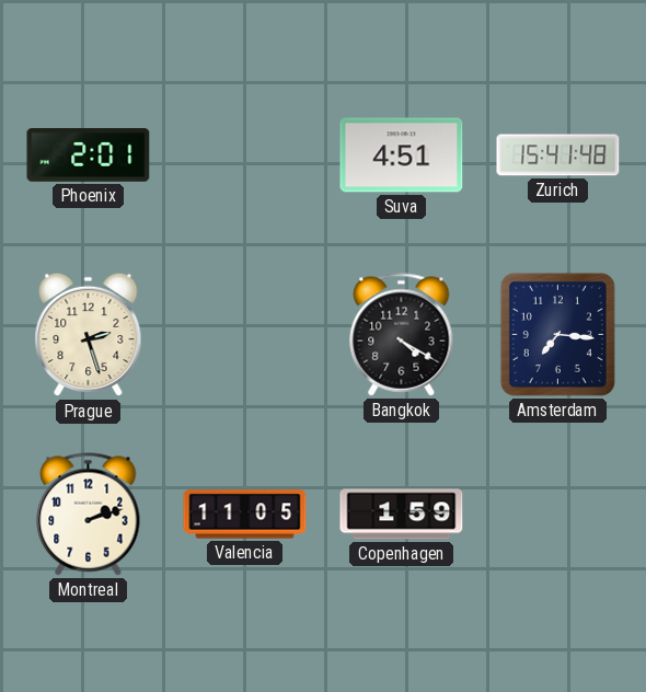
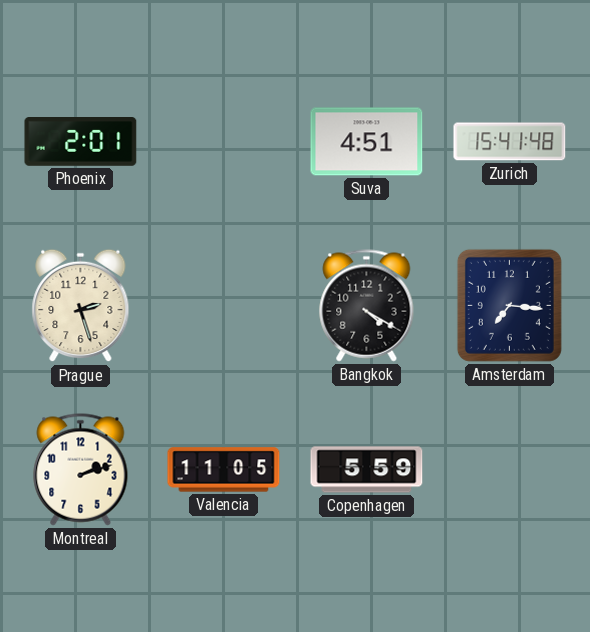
Copenhagen: 1:59 -> 5:59 (367, 470)
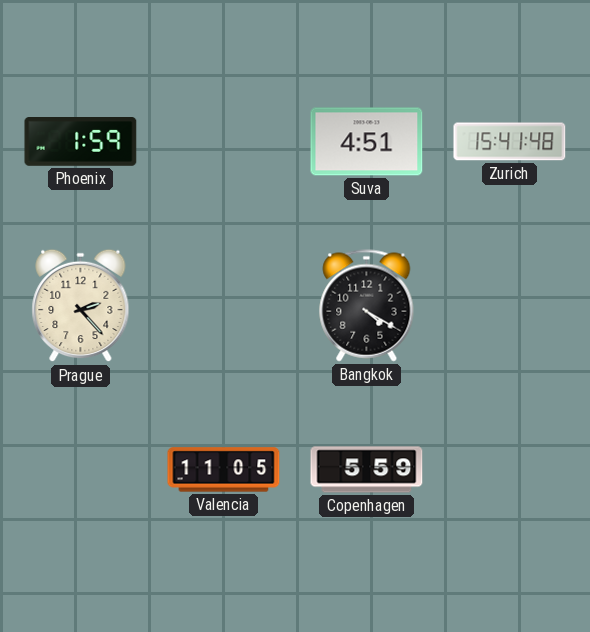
Phoenix: 2:01 -> 1:59 (81, 142)
Prague: 2:27 -> 2:23 (81, 306)
Amsterdam: 7:16 -> none (509, 305)
Montreal: 2:12 -> none (81, 470)
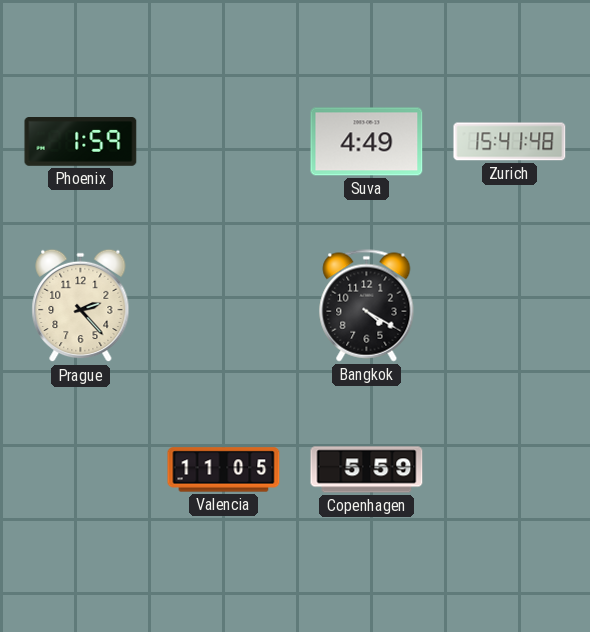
Suva: 4:51 -> 4:49 (367, 142)
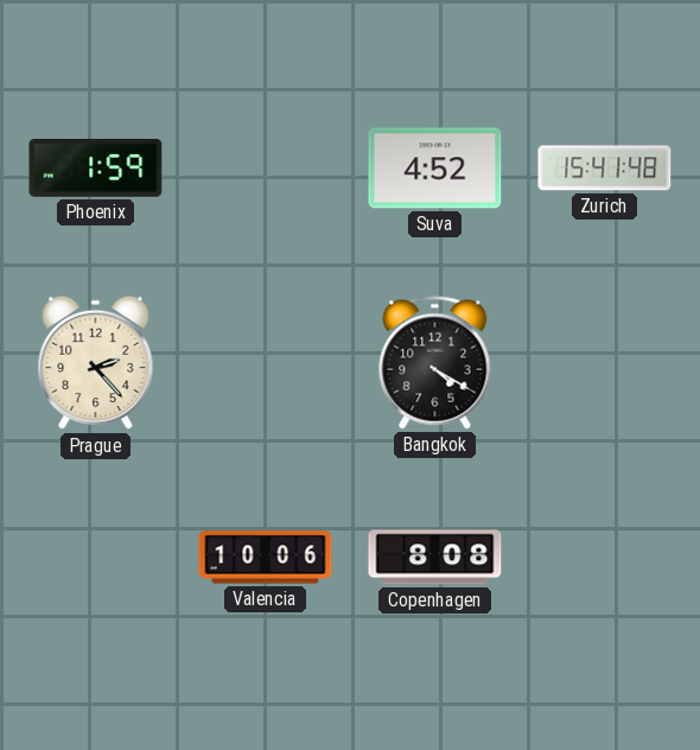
Suva: 4:49 -> 4:52 (435, 169)
Valencia: 11:05 -> 10:06 (266, 558)
Copenhagen: 5:59 -> 8:08 (435, 558)
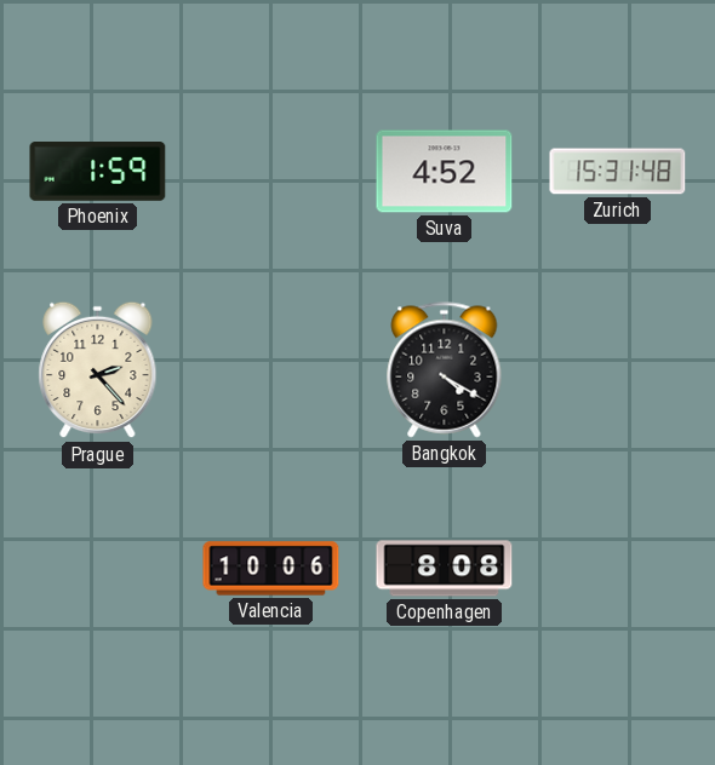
Zurich: 15:41 -> 15:31 (618, 172)
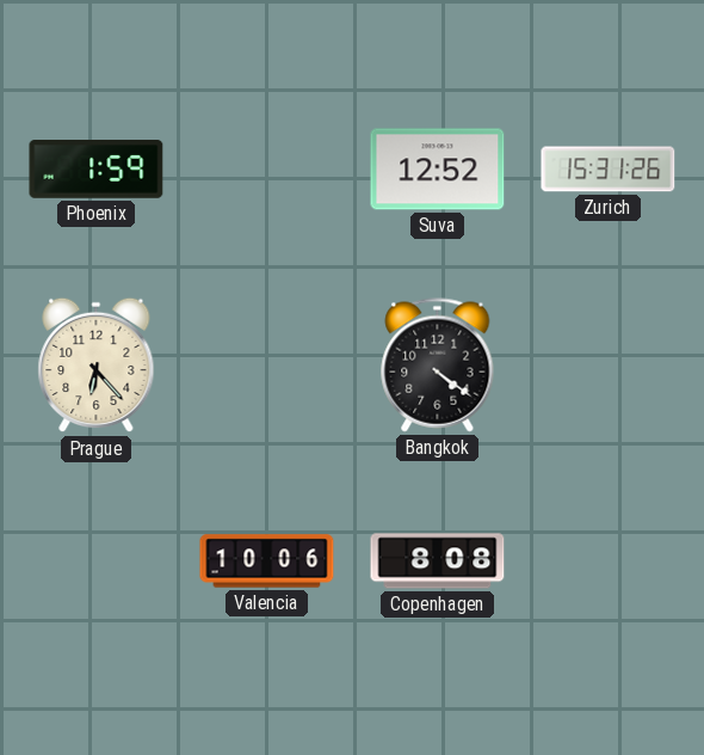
Suva: 4:52 -> 12:52 (438, 170)
Zurich: 15:31:48 -> 15:31:26 (609, 170)
Prague: 2:23 -> 6:23 (97, 366)
Bangkok: 4:20 -> 4:21 (438, 366)
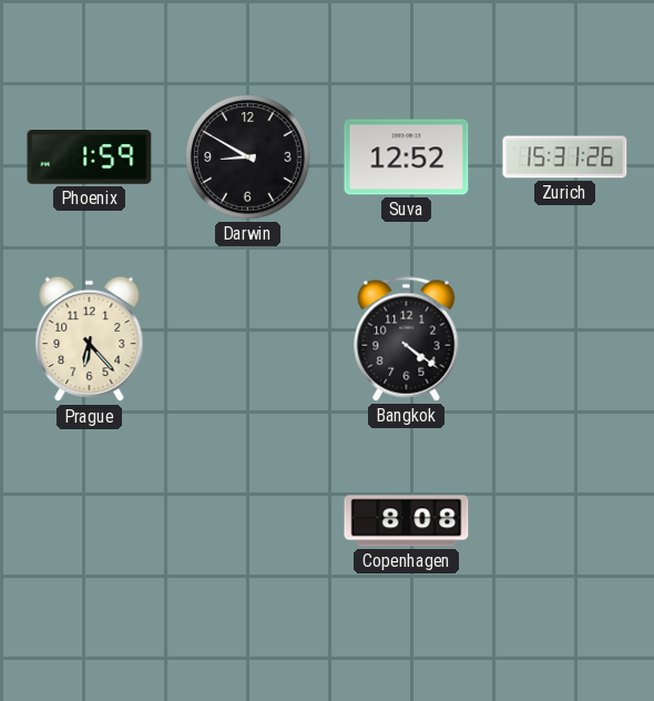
Darwin: none -> 8:50 (248, 158)
Valencia: 10:06 -> none (267, 561)
